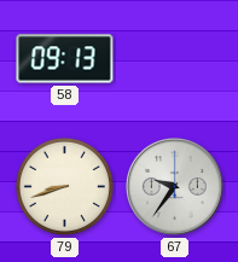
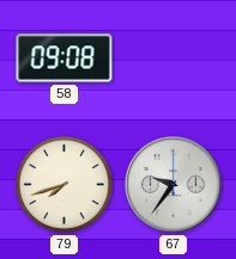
58: 09:13 -> 09:08 (65, 58)
79: 8:42 -> 7:42 (63, 184)
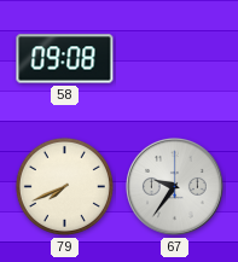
79: 7:42 -> 7:41 (64, 186)
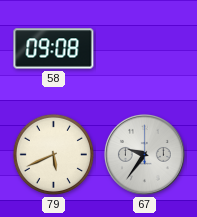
79: 7:41 -> 5:41 (53, 154)
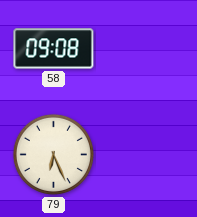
79: 5:41 -> 6:26 (53, 154)
67: 9:36 -> none (144, 154)
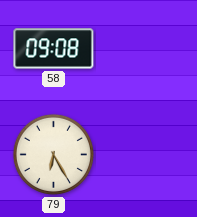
79: 6:26 -> 6:25 (53, 154)
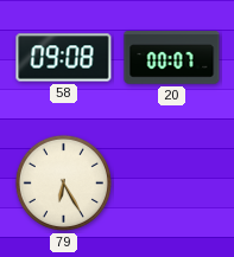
20: none -> 00:07 (172, 58)
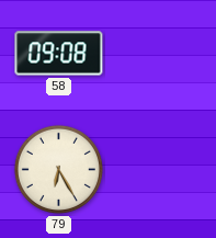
20: 00:07 -> none (172, 58)
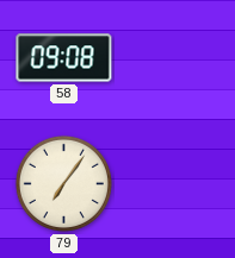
79: 6:25 -> 7:06 (63, 183)
